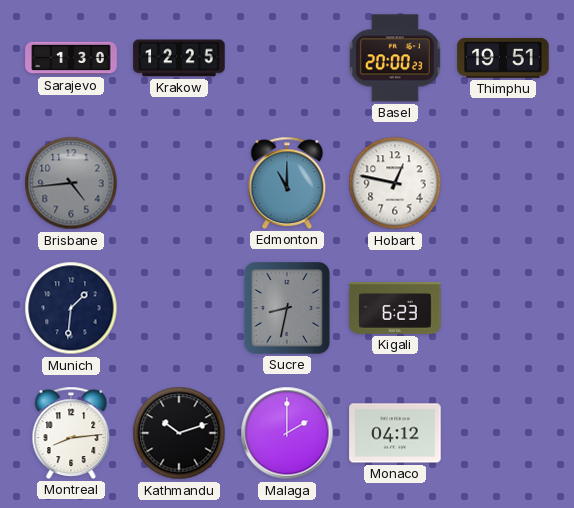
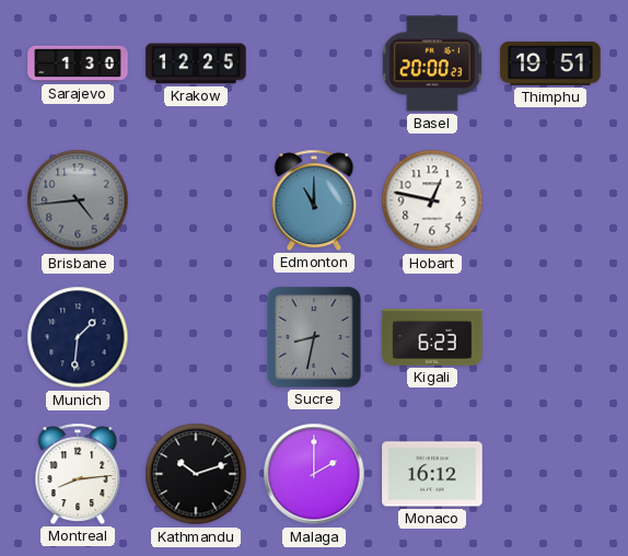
Monaco: 04:12 -> 16:12 (432, 474)
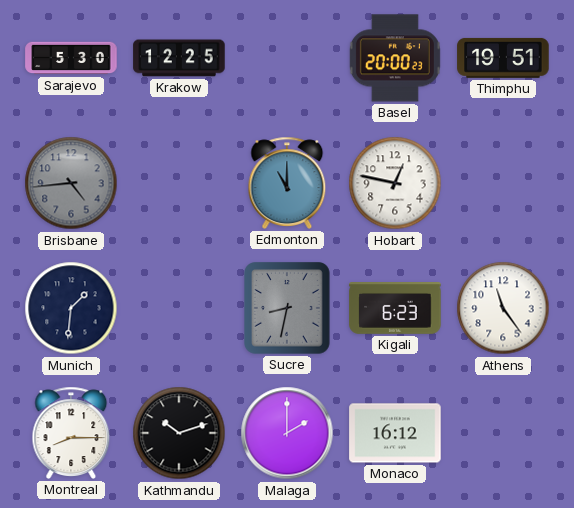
Sarajevo: 1:30 -> 5:30 (71, 58)
Athens: none -> 11:24 (503, 308)
Montreal: 8:14 -> 8:15 (71, 433)
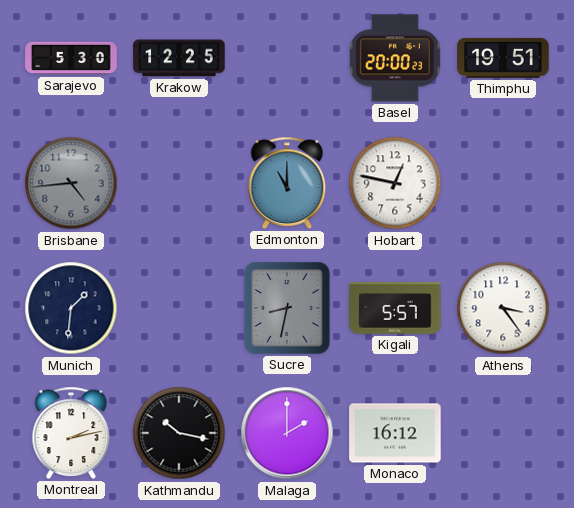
Kigali: 6:23 -> 5:57 (395, 309)
Athens: 11:24 -> 3:24 (503, 308)
Montreal: 8:15 -> 2:13 (71, 433)
Kathmandu: 10:12 -> 10:17 (179, 433)
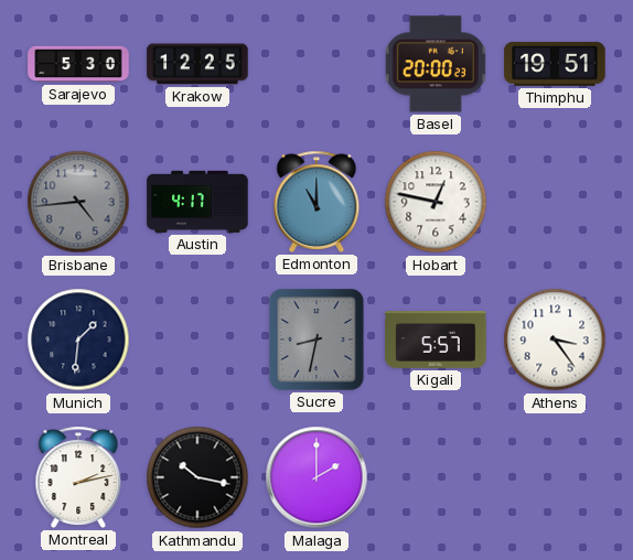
Austin: none -> 4:17 (197, 202)
Monaco: 16:12 -> none (395, 433)
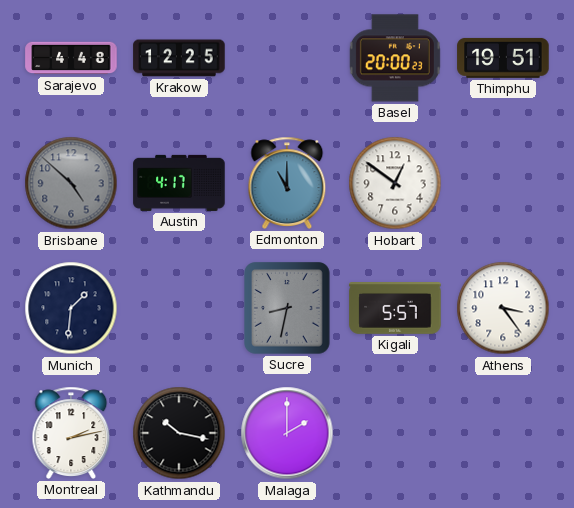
Sarajevo: 5:30 -> 4:48 (71, 58)
Brisbane: 4:44 -> 4:52 (71, 183)
Hobart: 12:47 -> 12:51 (395, 183)
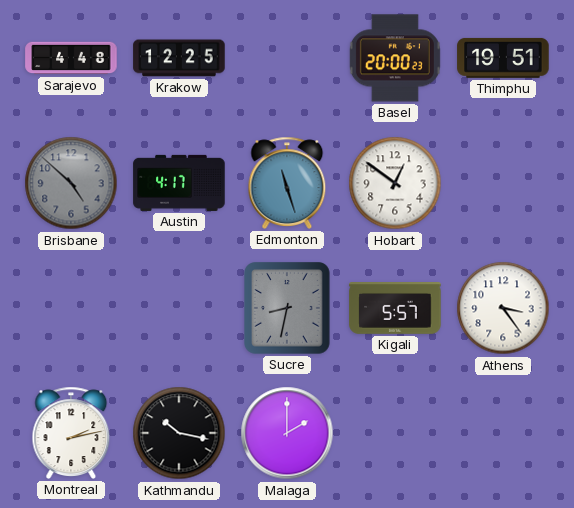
Edmonton: 11:00 -> 11:27 (287, 183)
Munich: 1:31 -> none (71, 308)
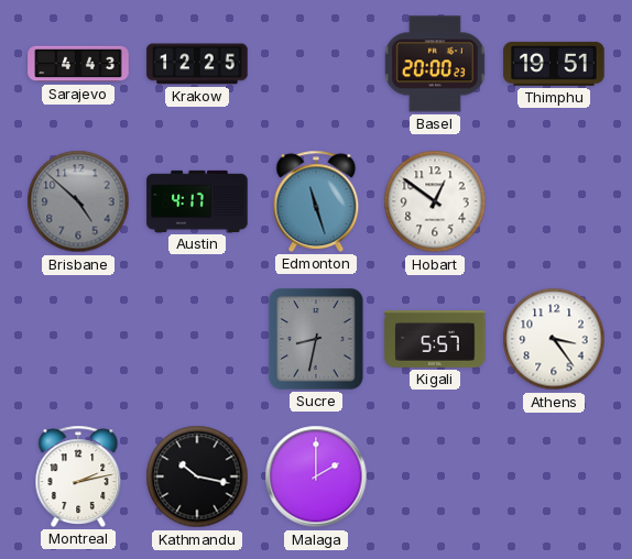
Sarajevo: 4:48 -> 4:43 (78, 64)
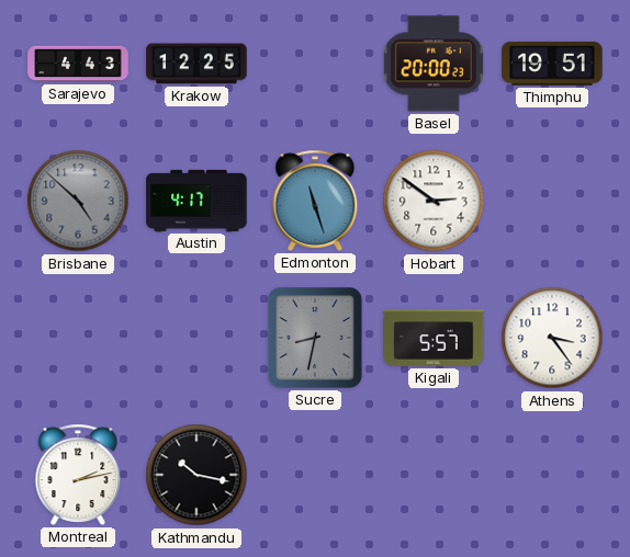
Hobart: 12:51 -> 2:51 (434, 201)
Malaga: 2:00 -> none (316, 476)
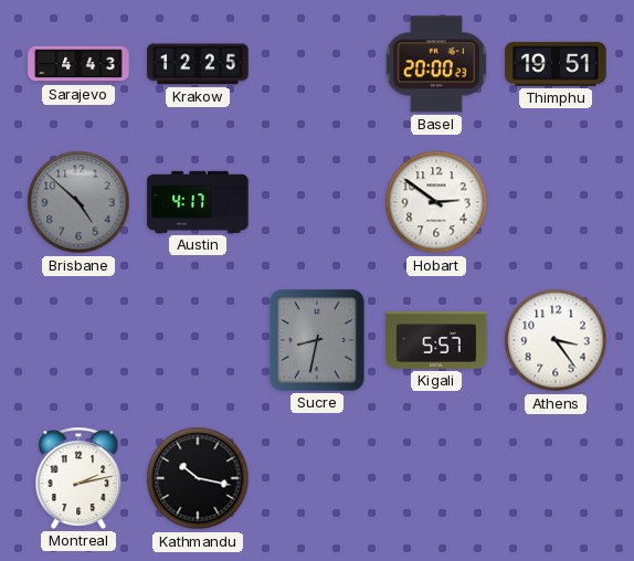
Edmonton: 11:27 -> none (315, 201)
